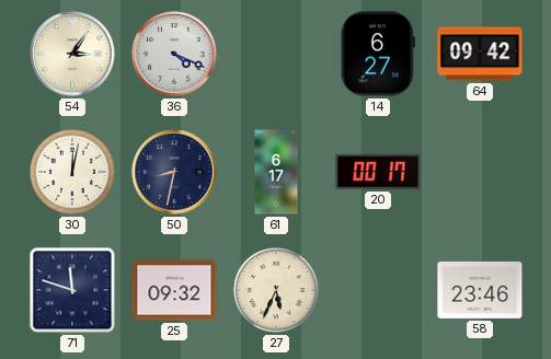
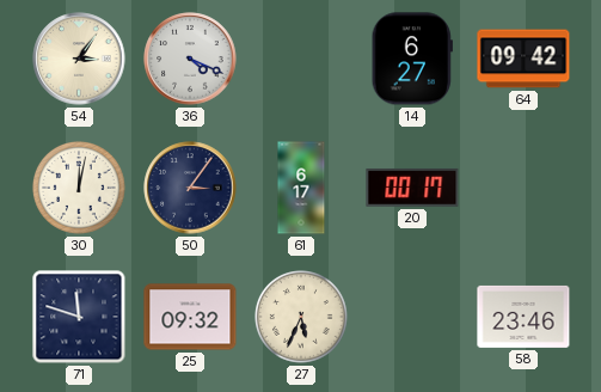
50: 8:32 -> 3:06 (190, 188)
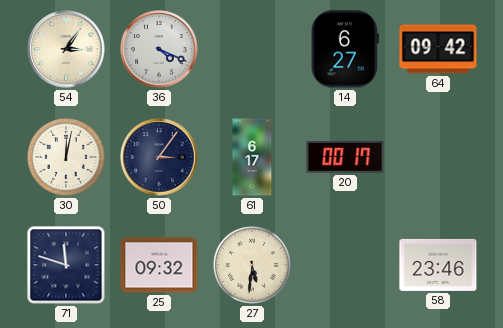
27: 5:34 -> 5:31 (253, 266)
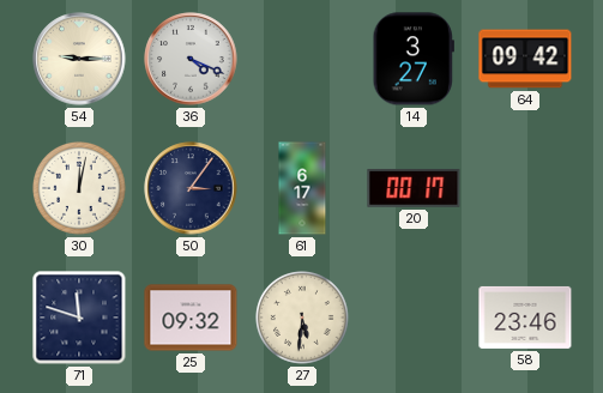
54: 3:06 -> 9:15 (79, 59)
14: 6:27 -> 3:27 (414, 59)
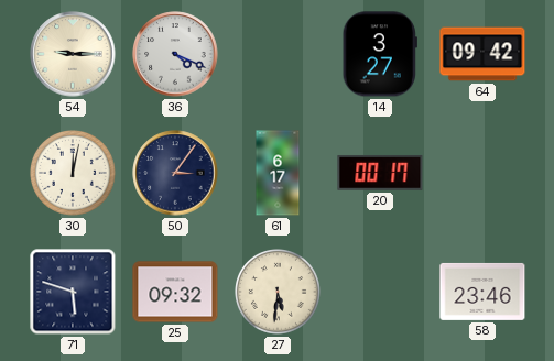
71: 11:48 -> 5:48 (73, 292)
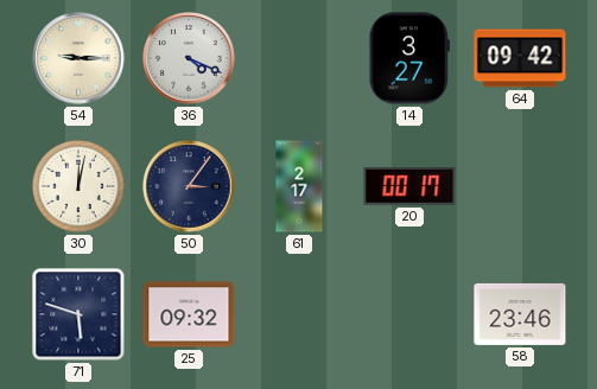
61: 6:17 -> 2:17 (299, 186)
27: 5:31 -> none (279, 293)
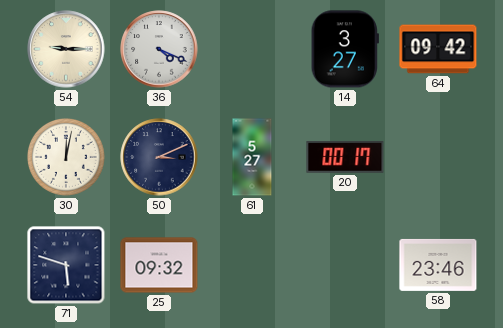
50: 3:06 -> 3:11 (159, 157)
61: 2:17 -> 5:27 (252, 157)
